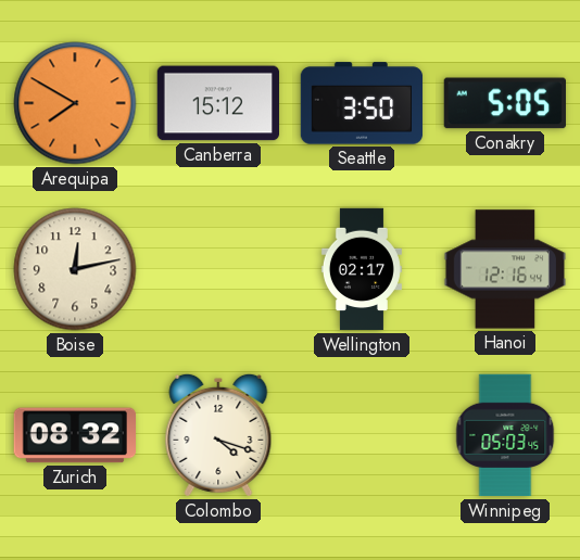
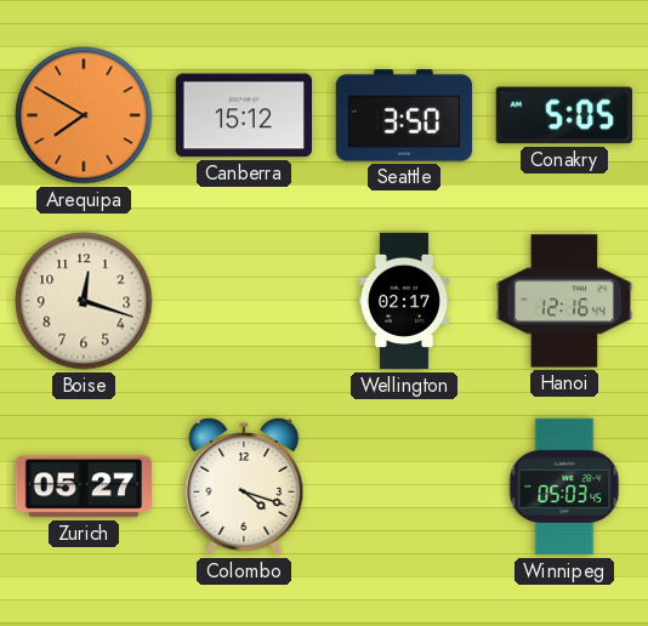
Boise: 12:13 -> 12:18 (84, 301)
Zurich: 08:32 -> 05:27 (83, 486)
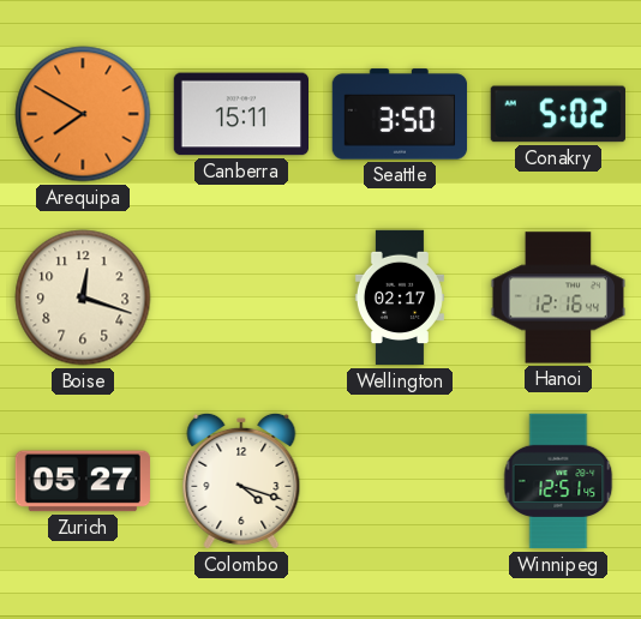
Canberra: 15:12 -> 15:11 (241, 114)
Conakry: 5:05 -> 5:02 (558, 114)
Winnipeg: 05:03 -> 12:51 (558, 481)
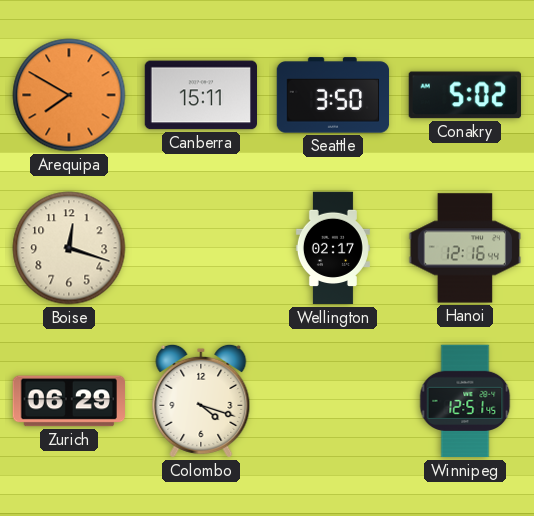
Zurich: 05:27 -> 06:29 (68, 401)
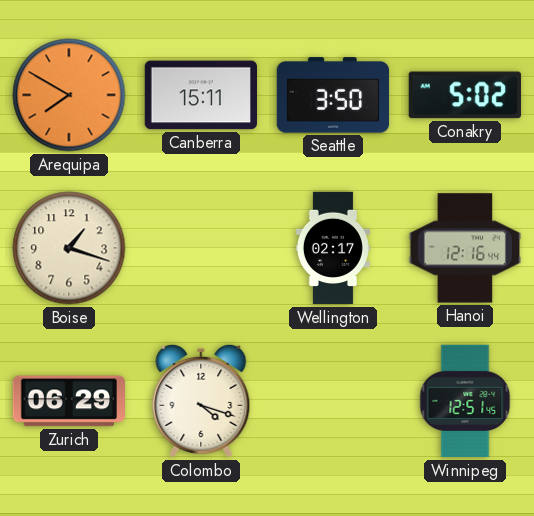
Boise: 12:18 -> 1:18 (69, 248)
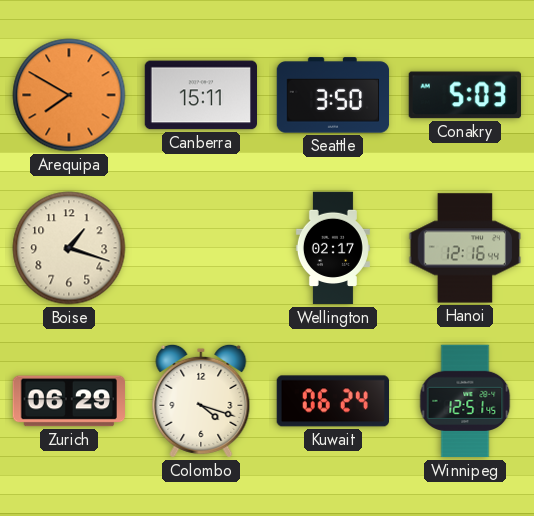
Conakry: 5:02 -> 5:03 (465, 95)
Kuwait: none -> 06:24 (332, 401)
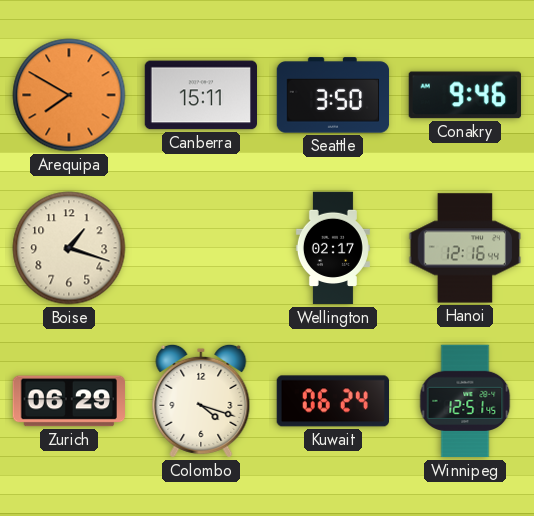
Conakry: 5:03 -> 9:46 (465, 95)
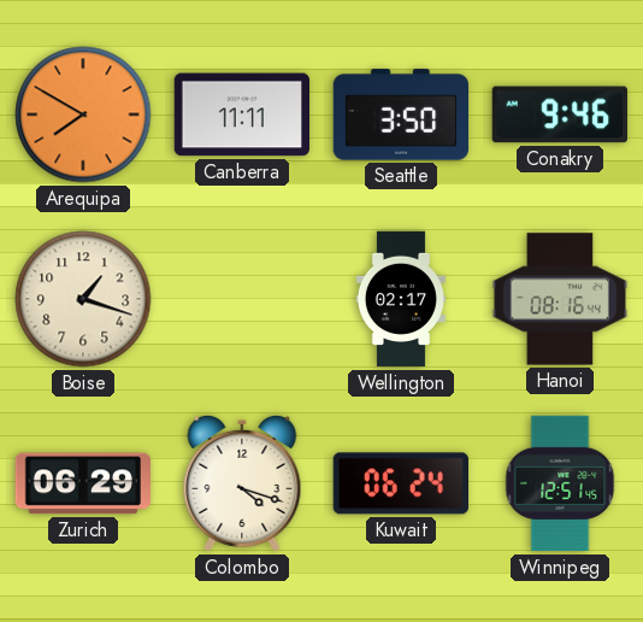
Canberra: 15:11 -> 11:11 (242, 115)
Hanoi: 12:16 -> 08:16 (560, 299)
